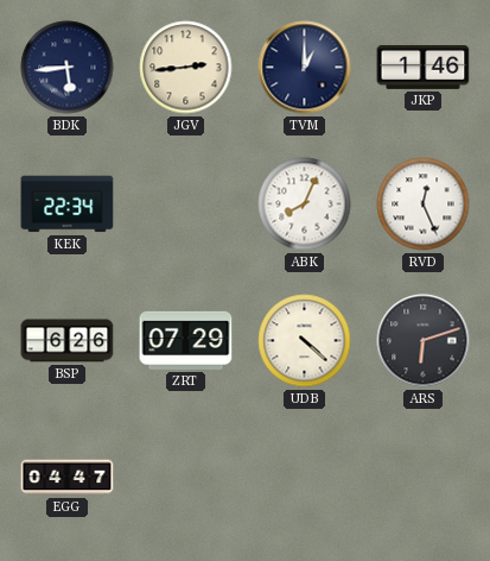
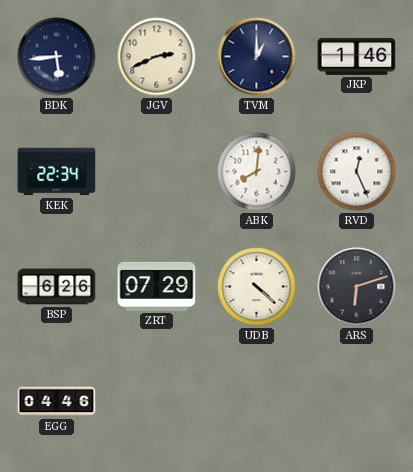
JGV: 2:44 -> 2:41 (157, 57)
ABK: 8:04 -> 8:01 (257, 172)
EGG: 04:47 -> 04:46 (57, 402)
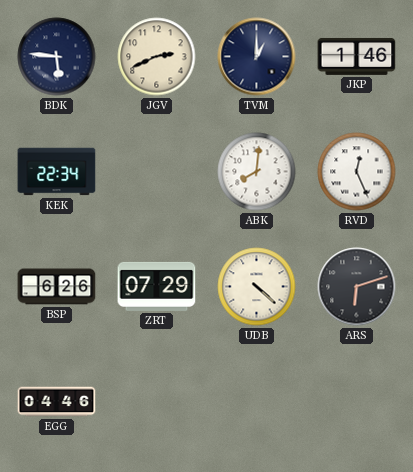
BDK: 5:44 -> 5:46 (57, 57)
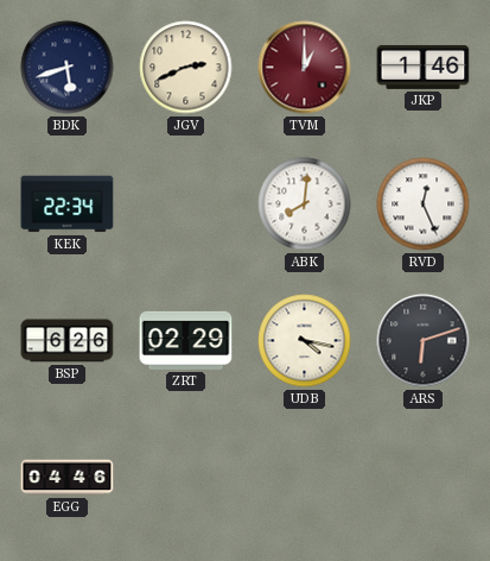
BDK: 5:46 -> 5:42 (68, 68)
TVM dial: navy -> burgundy (305, 68)
ZRT: 07:29 -> 02:29 (186, 340)
UDB: 4:22 -> 4:17 (305, 341)
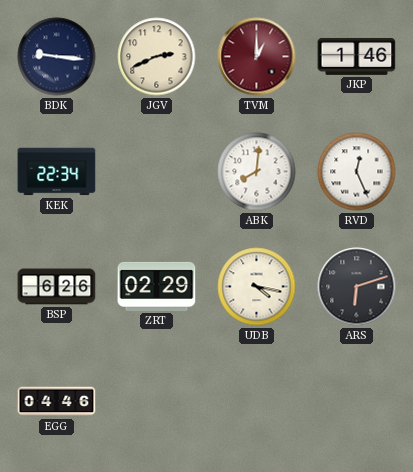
BDK: 5:42 -> 9:16 (57, 57)
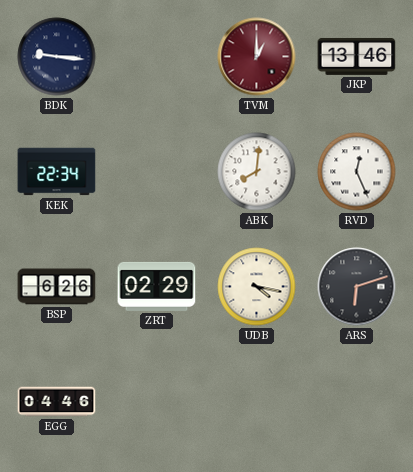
JGV: 2:41 -> none (157, 57)
JKP: 1:46 -> 13:46 (357, 56)
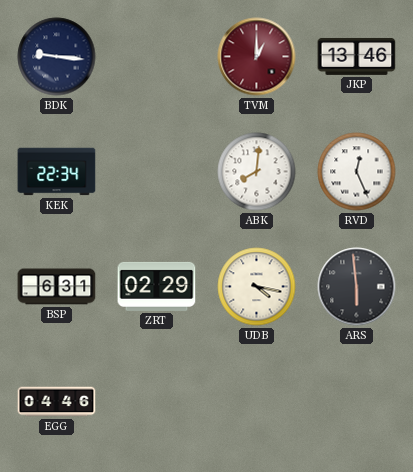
BSP: 6:26 -> 6:31 (57, 287)
ARS: 6:12 -> 5:59 (357, 287)
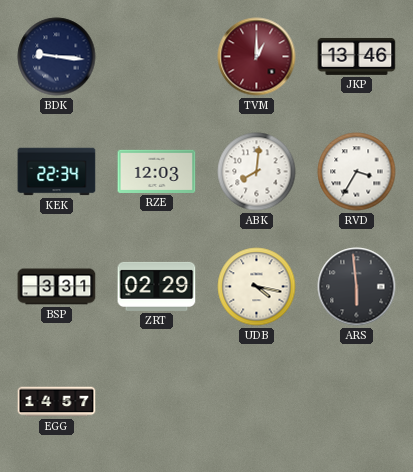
RZE: none -> 12:03 (157, 171)
RVD: 12:26 -> 3:35 (357, 172)
BSP: 6:31 -> 3:31 (57, 287)
EGG: 04:46 -> 14:57 (57, 402)
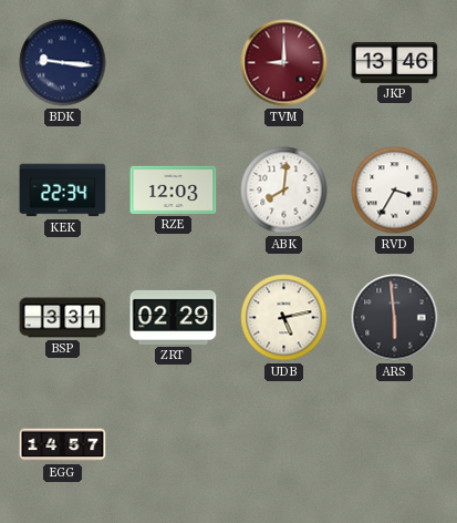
TVM: 1:00 -> 9:00 (284, 63)
UDB: 4:17 -> 5:13 (284, 318)
